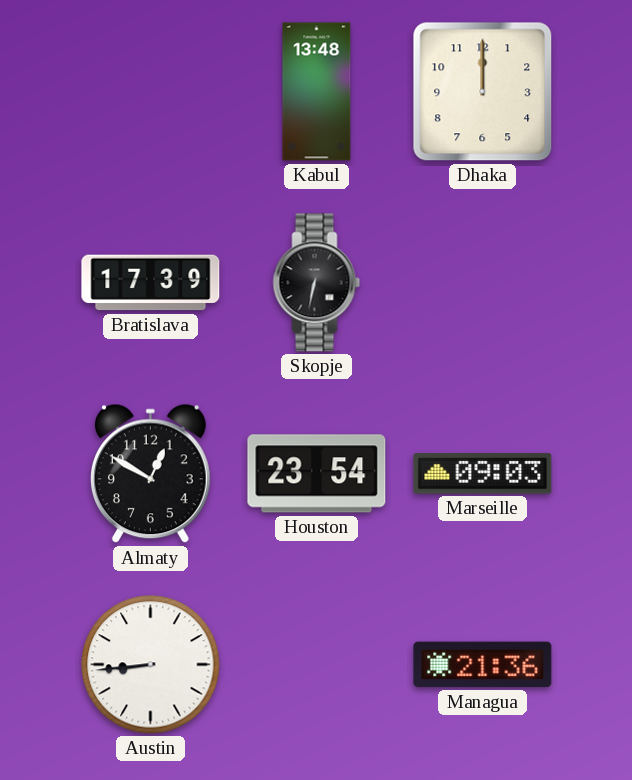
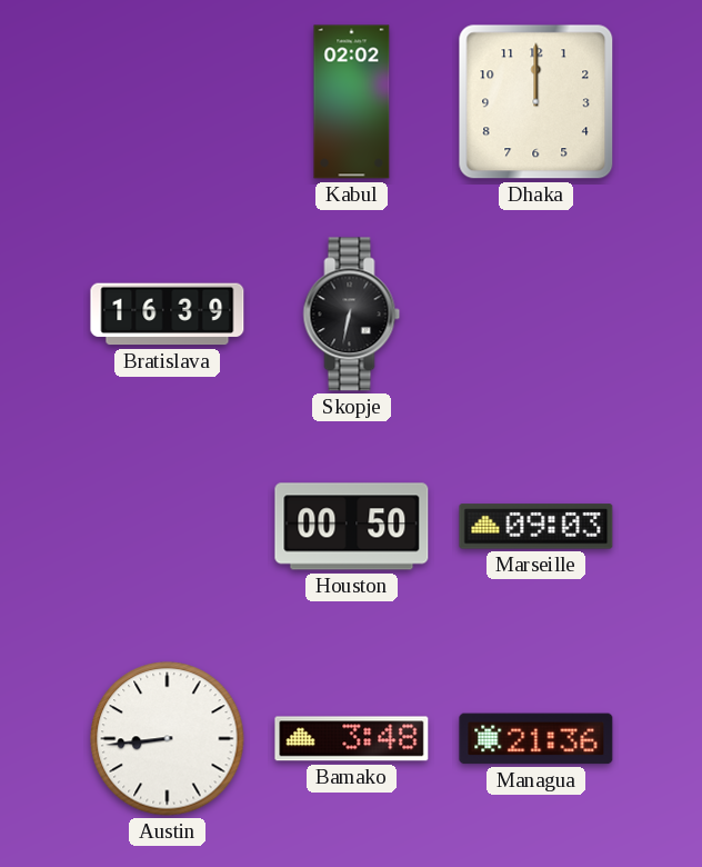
Kabul: 13:48 -> 02:02 (352, 102)
Bratislava: 17:39 -> 16:39 (168, 315)
Almaty: 12:50 -> none (150, 474)
Houston: 23:54 -> 00:50 (352, 527)
Bamako: none -> 3:48 (352, 739)
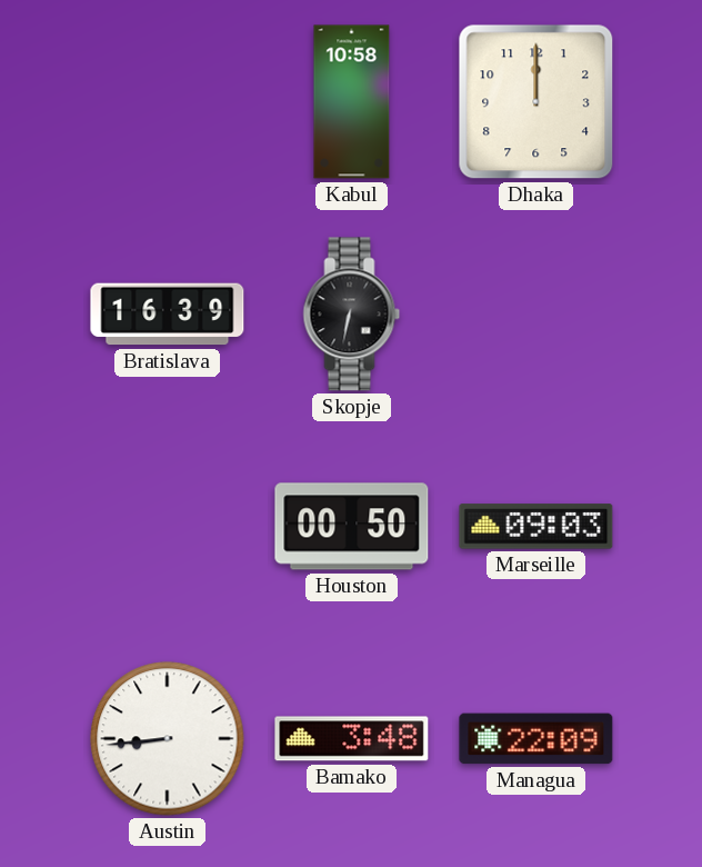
Kabul: 02:02 -> 10:58 (352, 102)
Managua: 21:36 -> 22:09 (536, 739)
